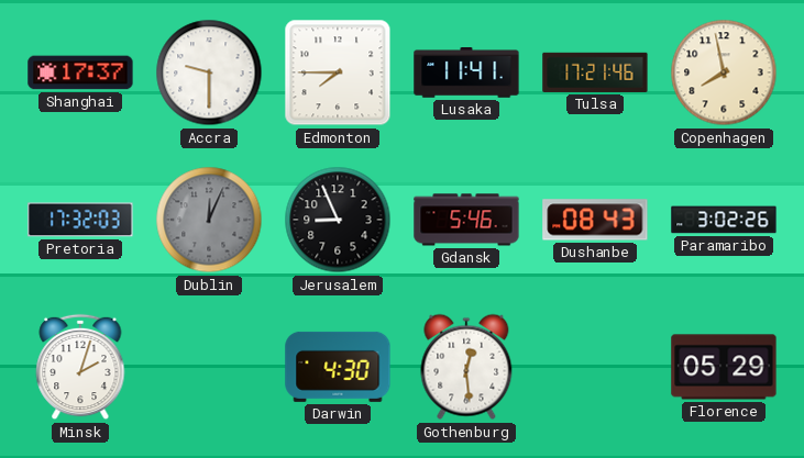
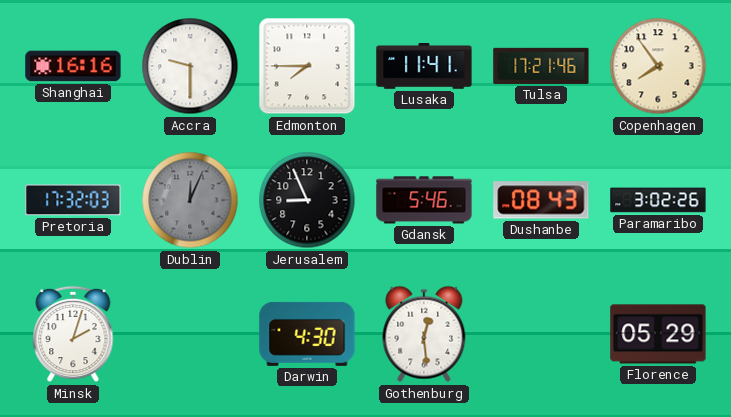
Shanghai: 17:37 -> 16:16 (73, 66)
Copenhagen: 7:58 -> 7:54 (658, 66)
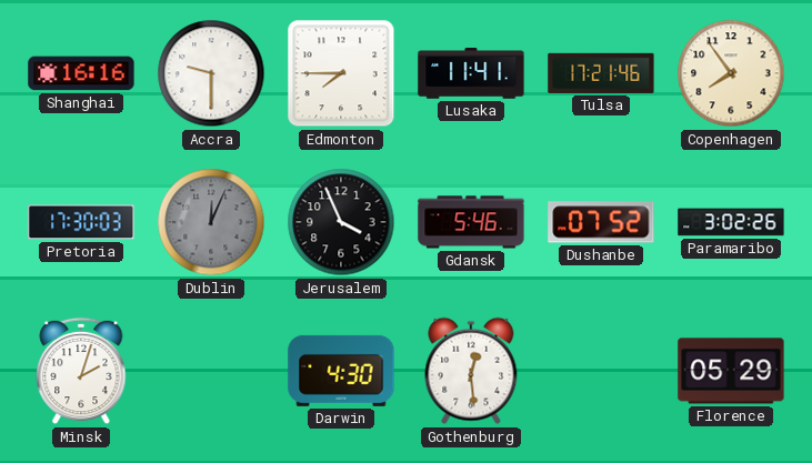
Pretoria: 17:32 -> 17:30 (81, 222)
Jerusalem: 8:56 -> 3:56 (341, 222)
Dushanbe: 08:43 -> 07:52 (601, 222)
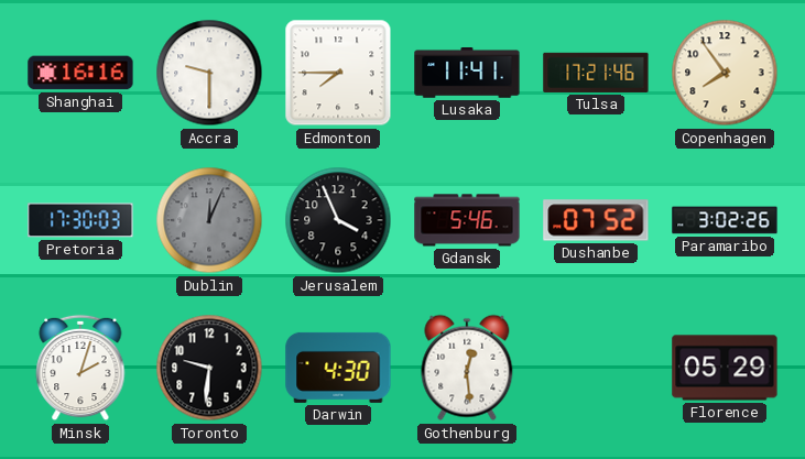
Toronto: none -> 9:31 (209, 368)
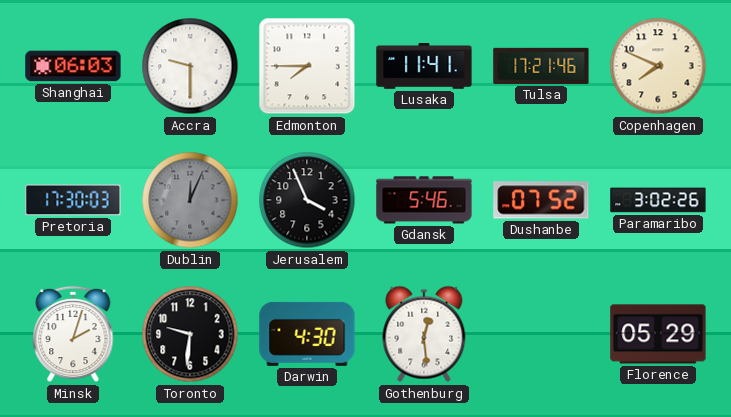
Shanghai: 16:16 -> 06:03 (73, 66)
Copenhagen: 7:54 -> 7:49 (658, 66)
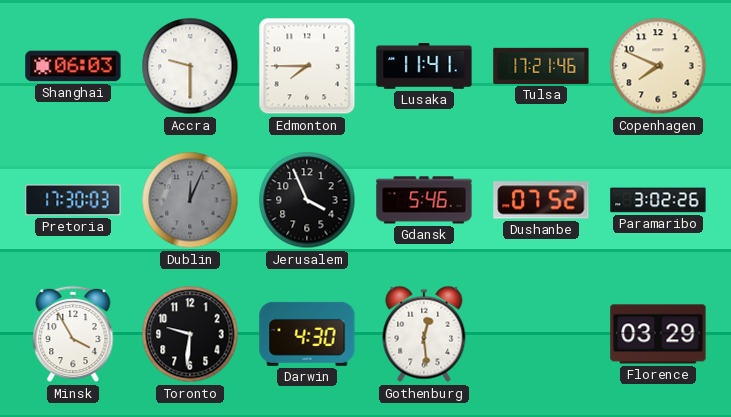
Minsk: 2:03 -> 3:55 (73, 334)
Florence: 05:29 -> 03:29 (658, 334)
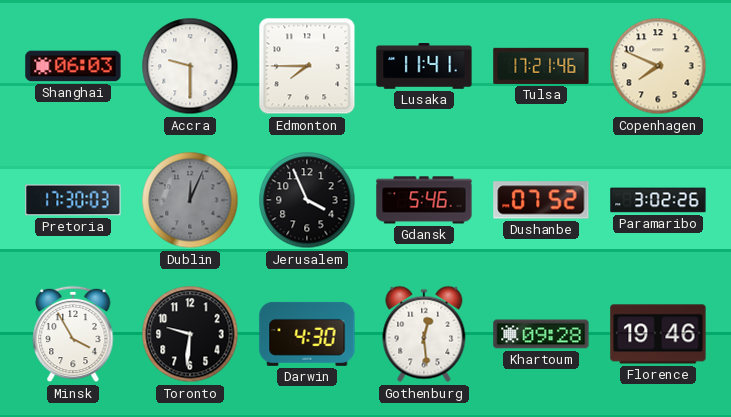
Khartoum: none -> 09:28 (541, 334)
Florence: 03:29 -> 19:46 (658, 334)
